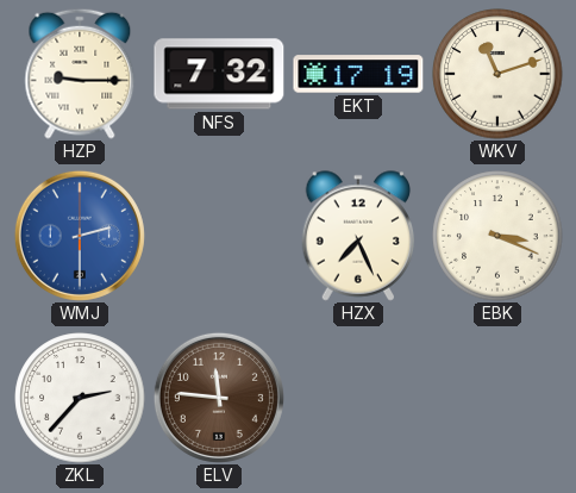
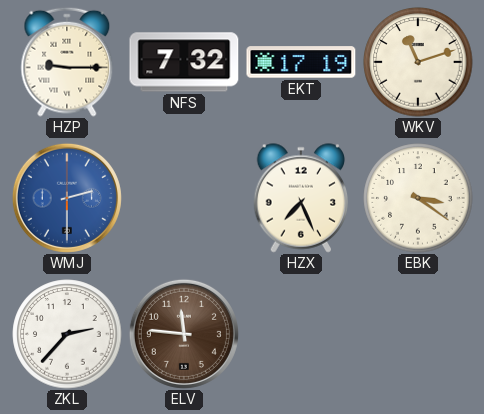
EBK: 3:19 -> 3:21 (418, 198)
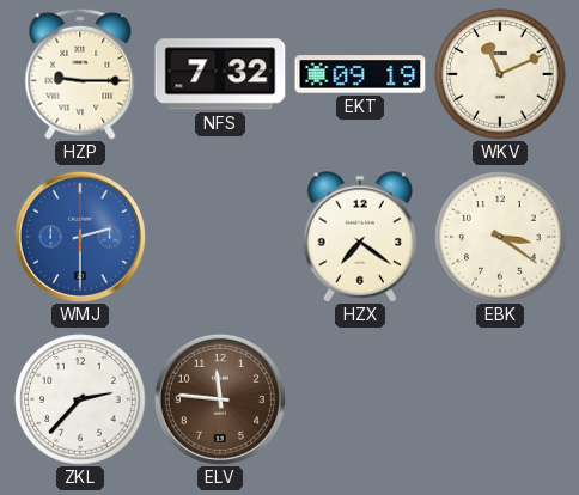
EKT: 17:19 -> 09:19 (360, 74)
WKV: 11:12 -> 11:11 (500, 74)
HZX: 7:26 -> 7:21 (360, 237)
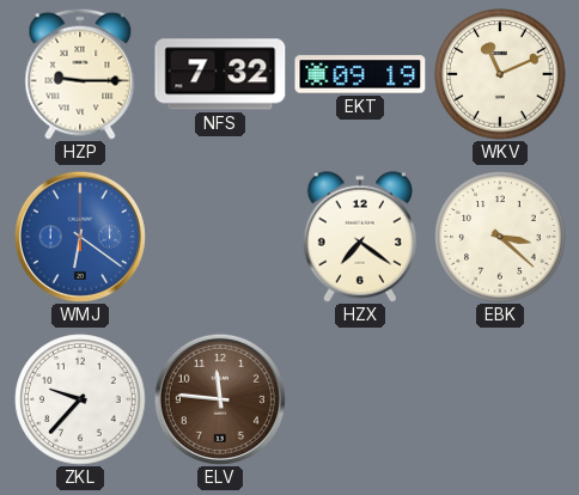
WMJ: 2:30 -> 6:21 (80, 237)
EBK: 3:21 -> 3:22 (500, 237)
ZKL: 2:37 -> 9:37 (80, 399)
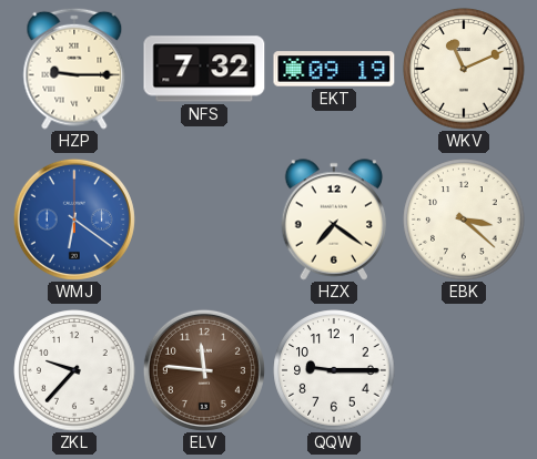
QQW: none -> 9:15 (334, 370)
